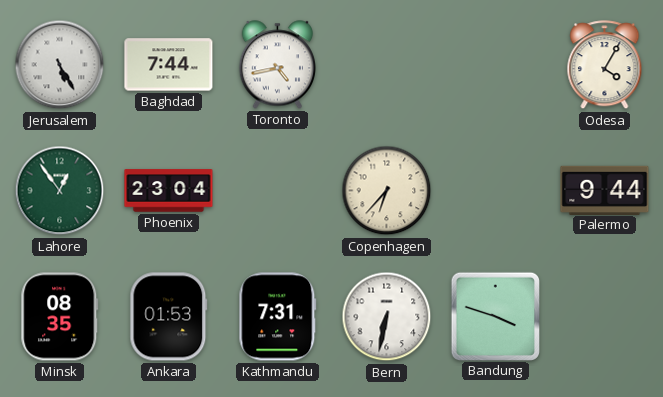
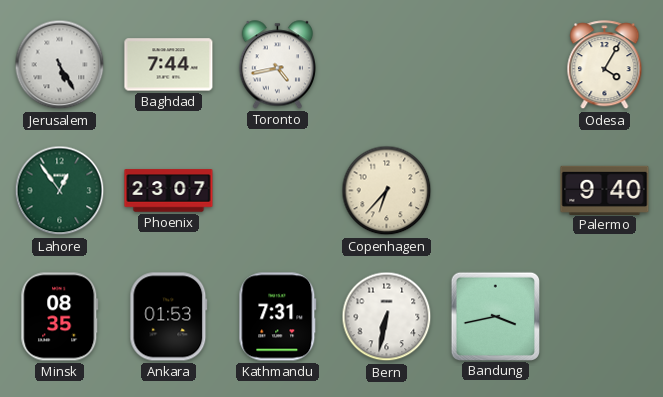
Phoenix: 23:04 -> 23:07 (169, 191)
Palermo: 9:44 -> 9:40 (605, 190)
Bandung: 3:48 -> 3:43 (495, 316)
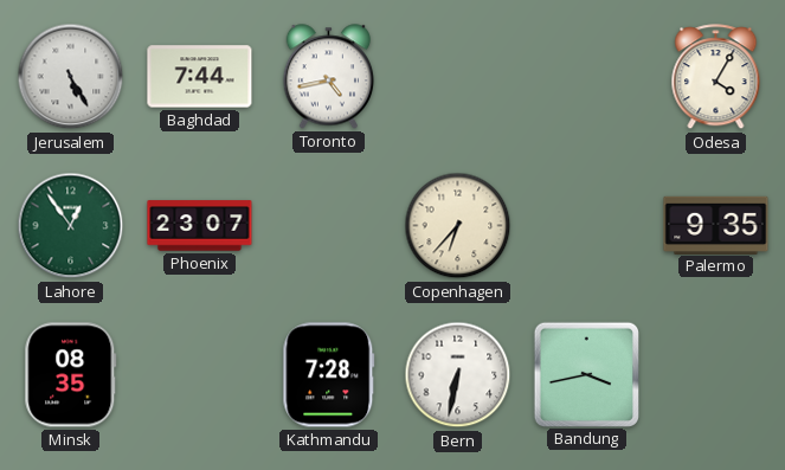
Palermo: 9:40 -> 9:35 (716, 225)
Ankara: 01:53 -> none (169, 317)
Kathmandu: 7:31 -> 7:28 (329, 375)
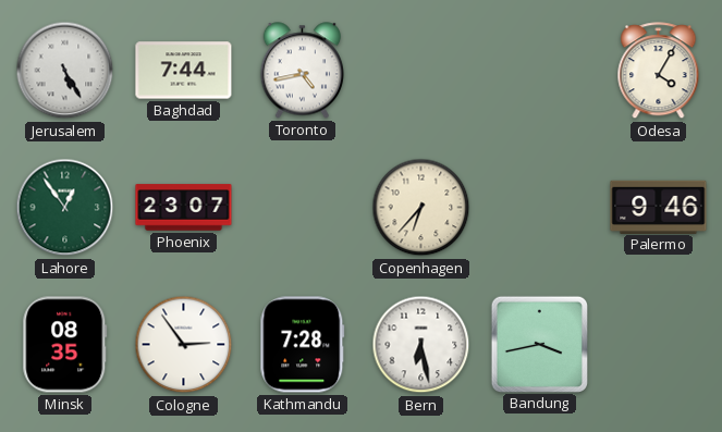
Palermo: 9:35 -> 9:46 (659, 207)
Cologne: none -> 2:54 (184, 345)
Bern: 6:32 -> 6:28 (421, 345)
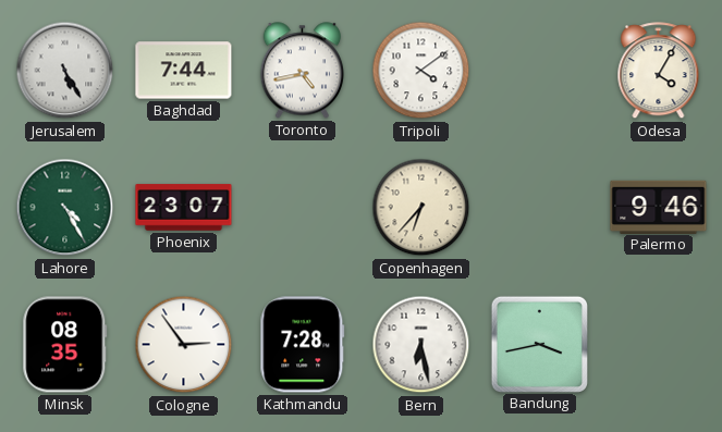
Tripoli: none -> 4:09 (421, 71)
Lahore: 12:54 -> 4:25 (65, 208)
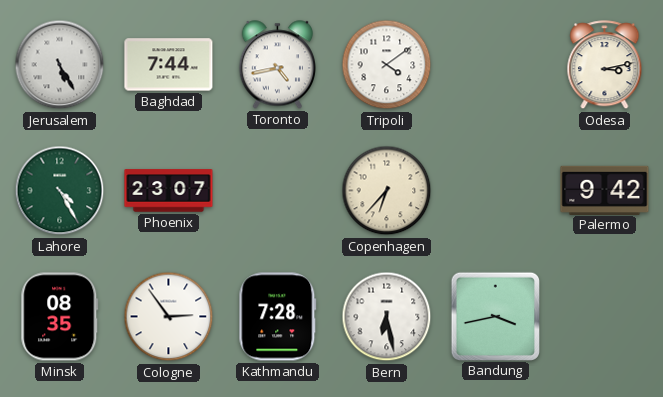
Odesa: 4:05 -> 3:13 (605, 65)
Palermo: 9:46 -> 9:42 (605, 190)
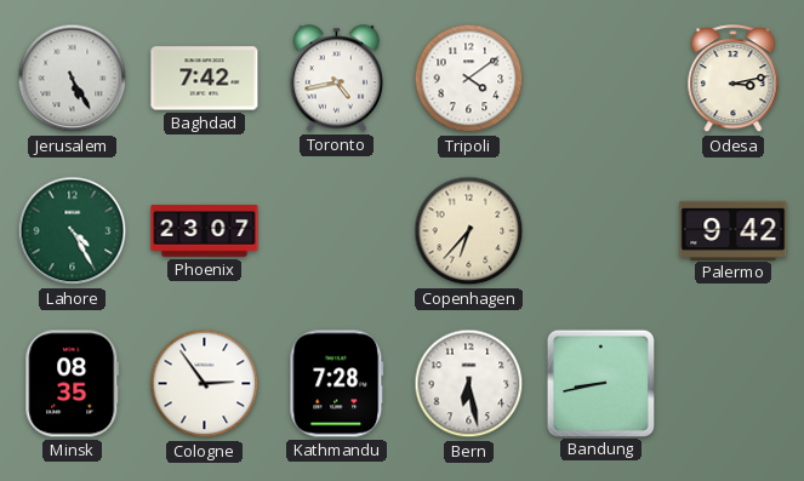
Baghdad: 7:44 -> 7:42 (205, 79)
Bandung: 3:43 -> 8:43 (600, 383)
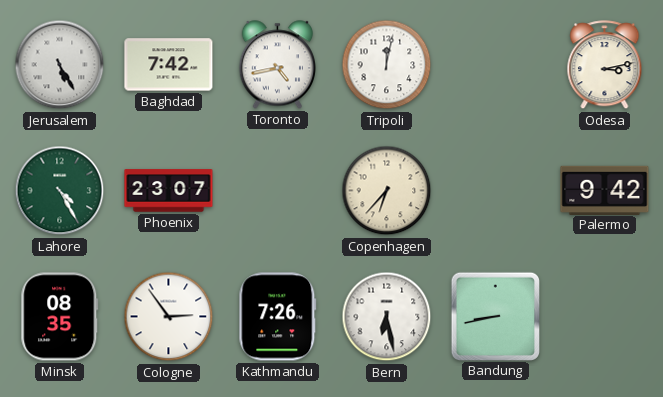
Tripoli: 4:09 -> 12:02 (387, 65)
Kathmandu: 7:28 -> 7:26 (278, 317)
